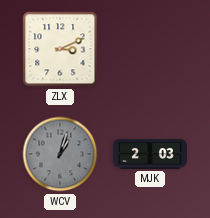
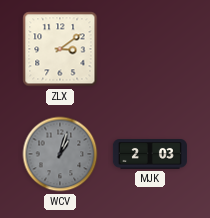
ZLX: 3:11 -> 3:09 (60, 49)
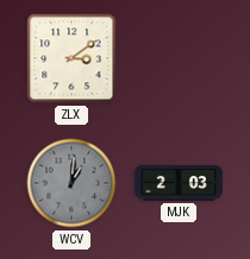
WCV: 1:03 -> 1:01 (71, 183)
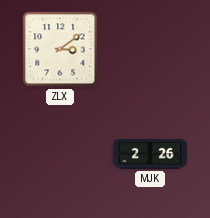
WCV: 1:01 -> none (71, 183)
MJK: 2:03 -> 2:26 (150, 154)
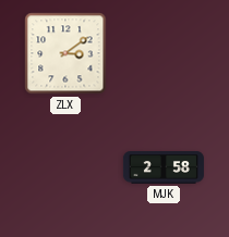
MJK: 2:26 -> 2:58 (164, 167)
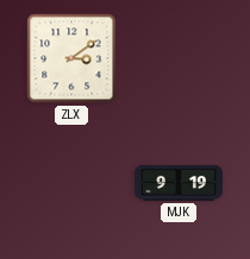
MJK: 2:58 -> 9:19 (179, 183)
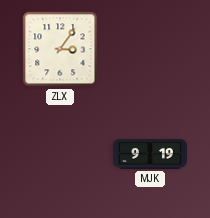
ZLX: 3:09 -> 3:06 (60, 49)
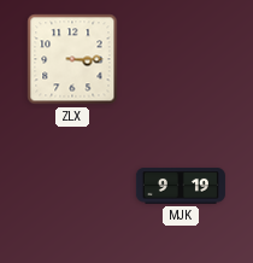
ZLX: 3:06 -> 3:15 (72, 59)
